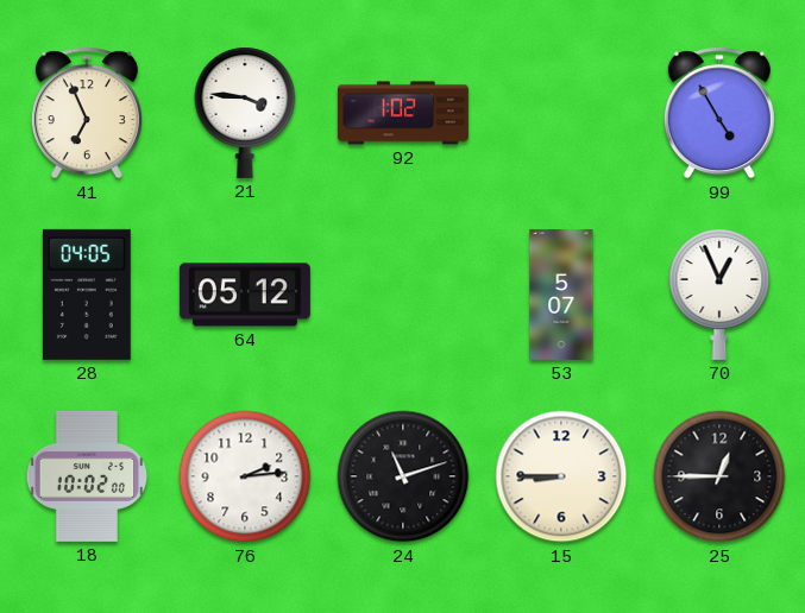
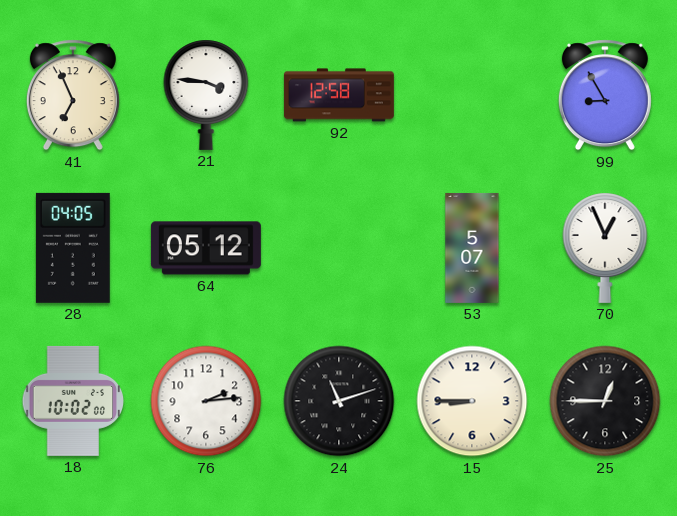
92: 1:02 -> 12:58 (339, 95)
99: 4:55 -> 8:55 (605, 95)
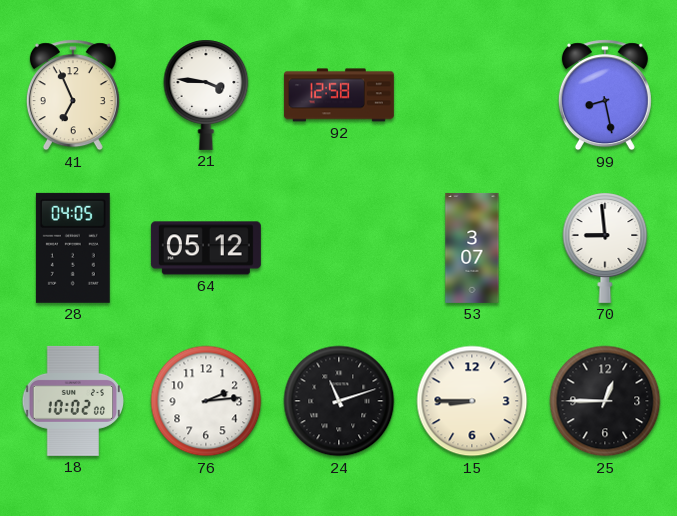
99: 8:55 -> 8:28 (605, 95)
53: 5:07 -> 3:07 (472, 248)
70: 12:56 -> 8:59 (605, 248)
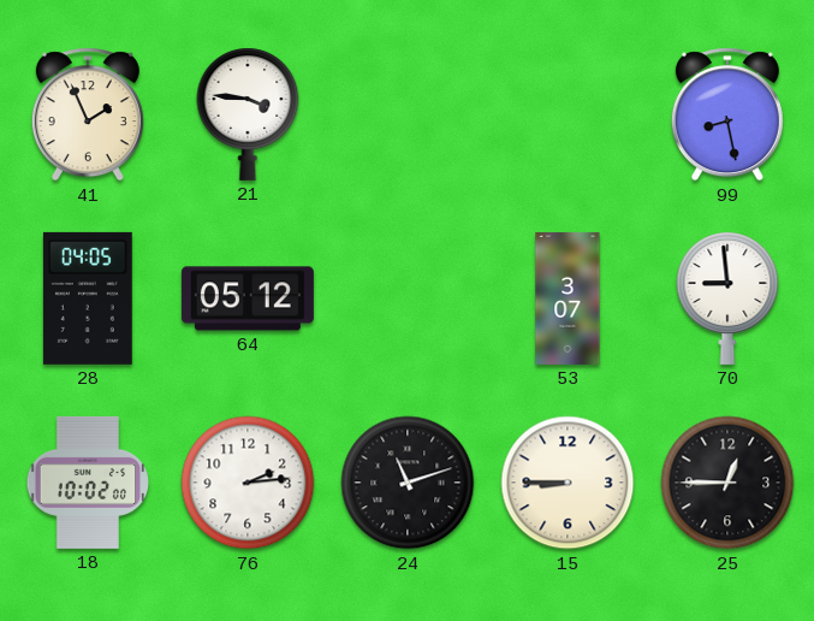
41: 6:56 -> 1:56 (88, 114)
92: 12:58 -> none (339, 95)
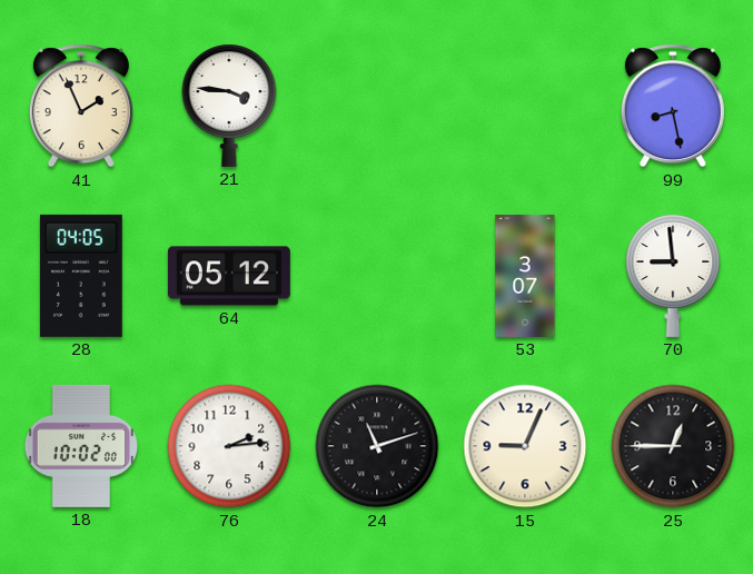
15: 8:45 -> 9:04 (525, 446)
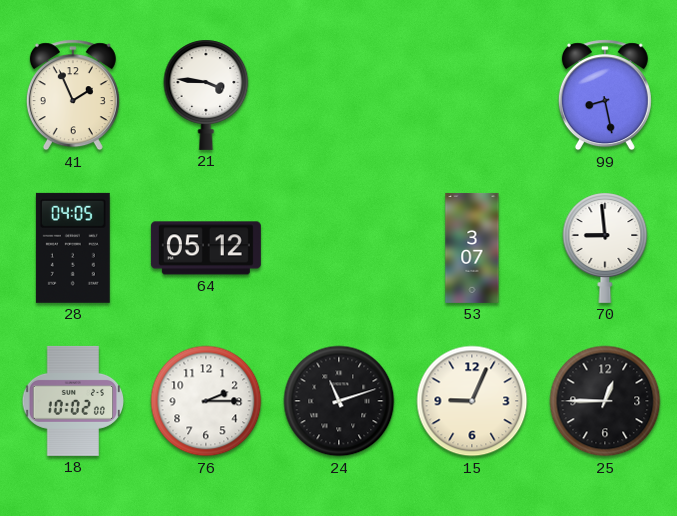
76: 2:14 -> 2:15 (206, 401)
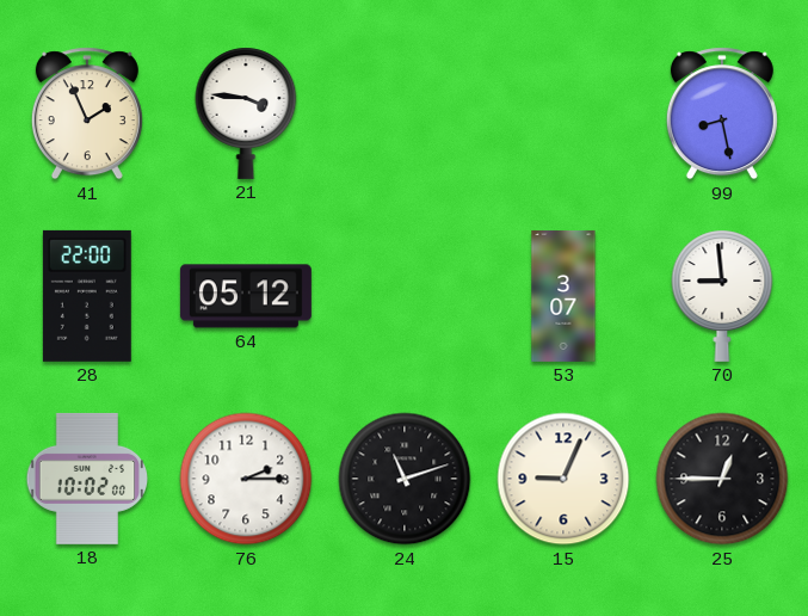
28: 04:05 -> 22:00 (87, 296)
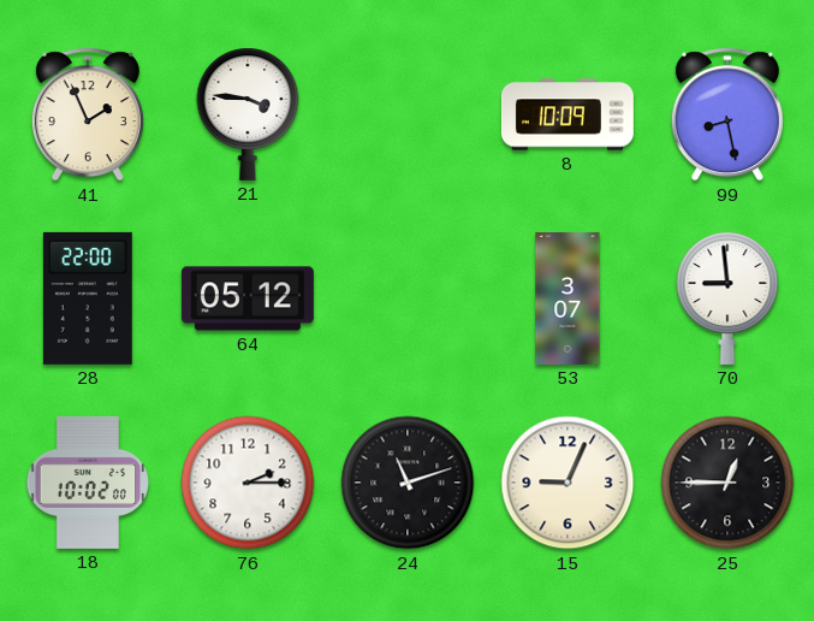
8: none -> 10:09 (568, 114)
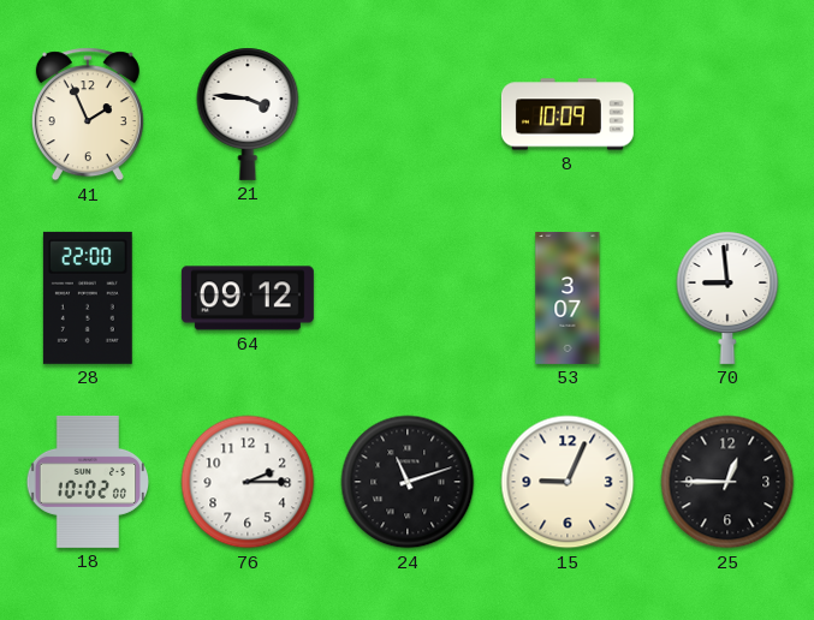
99: 8:28 -> none (727, 114)
64: 05:12 -> 09:12 (248, 298)
